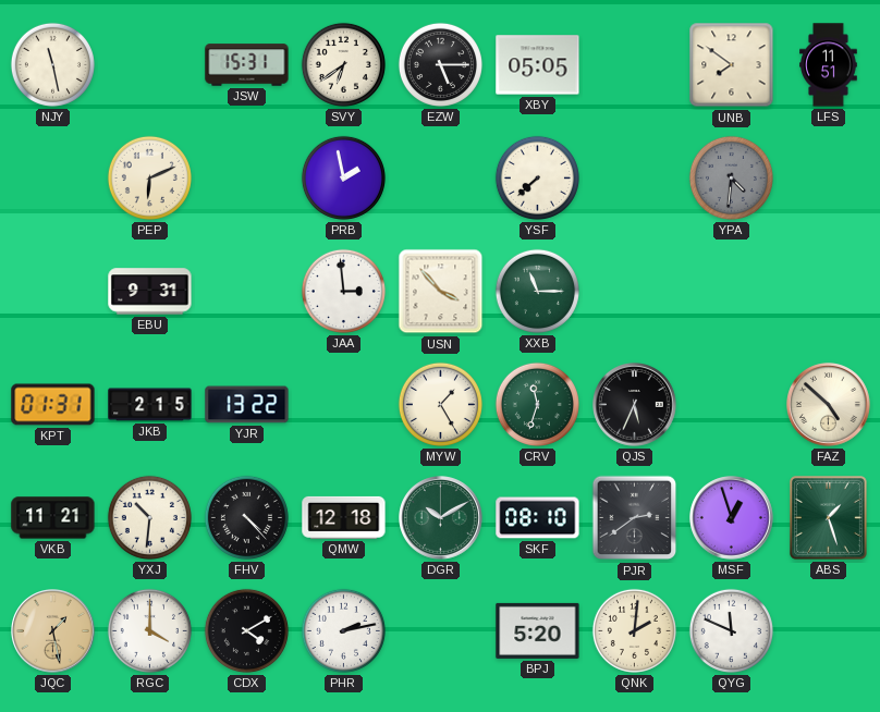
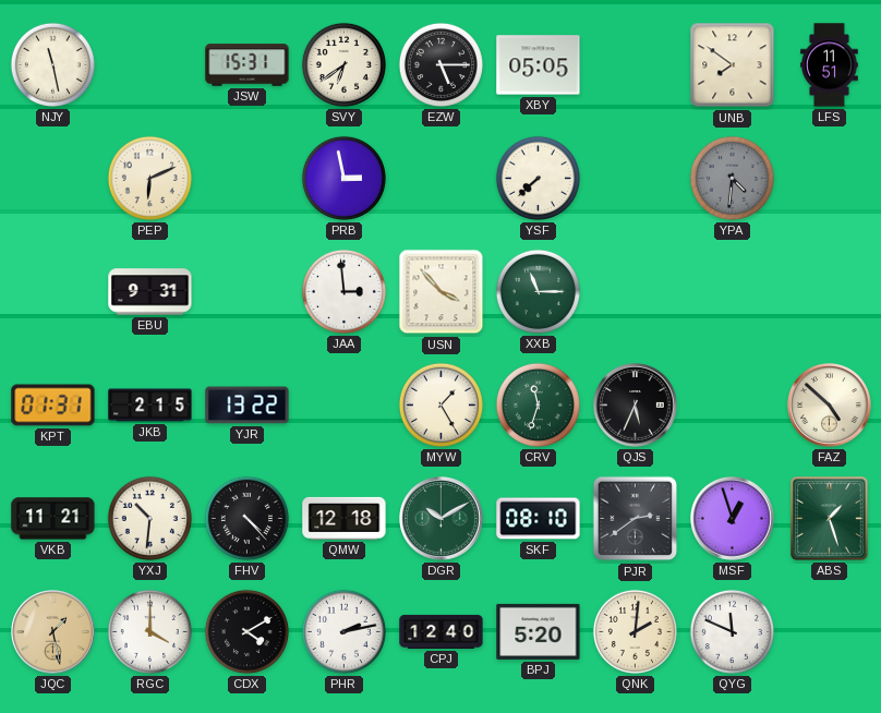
PRB: 1:58 -> 2:58 (343, 178)
CPJ: none -> 12:40 (442, 631)
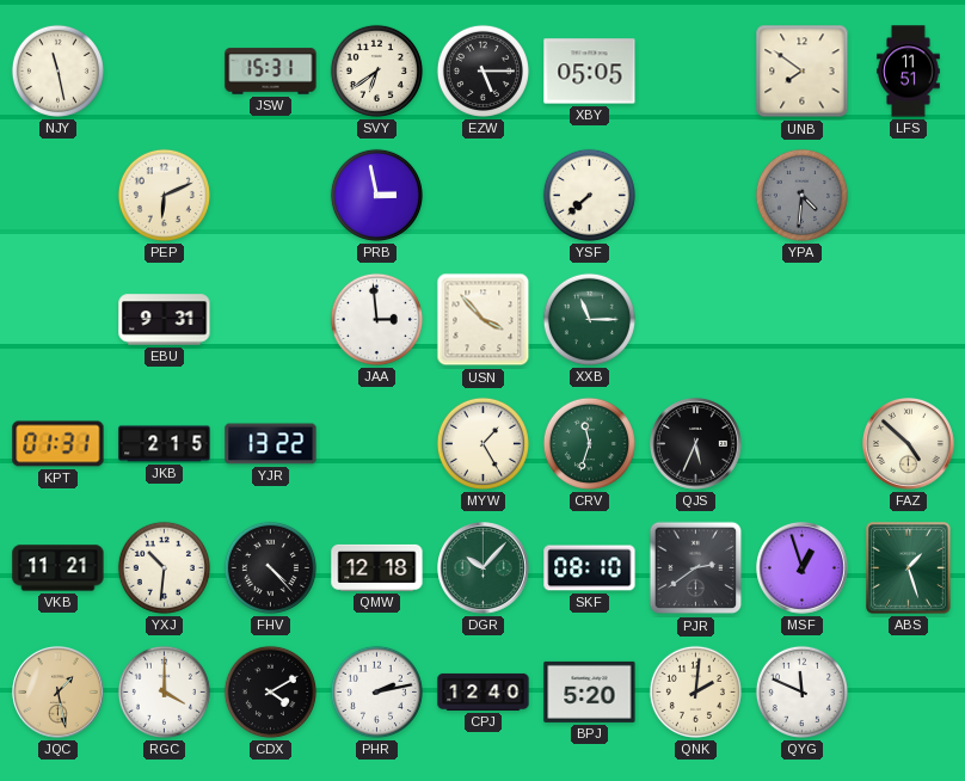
DGR: 10:10 -> 10:07 (484, 568)
